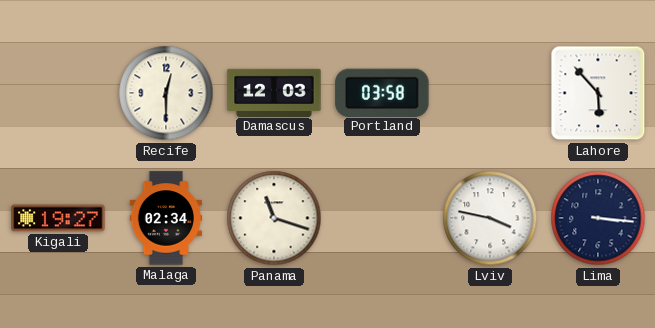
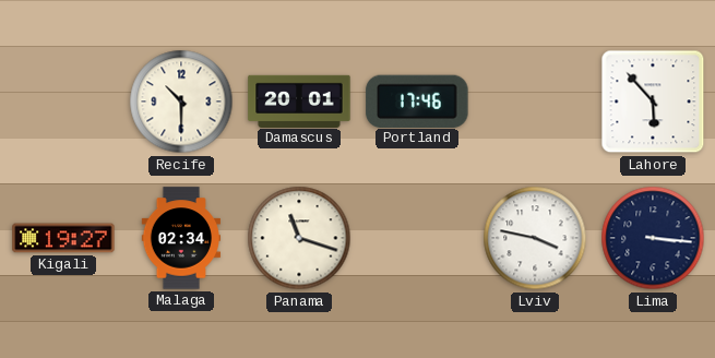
Recife: 12:30 -> 10:30 (181, 102)
Damascus: 12:03 -> 20:01 (299, 100)
Portland: 03:58 -> 17:46 (417, 100)
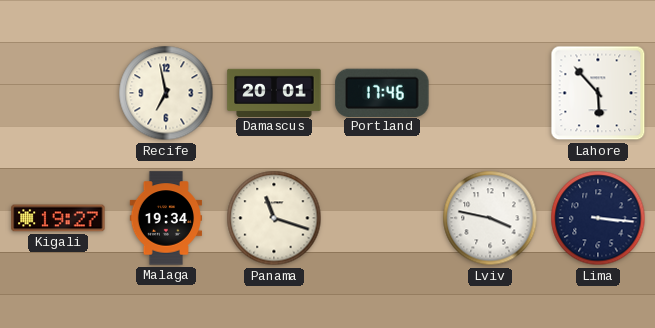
Recife: 10:30 -> 6:58 (166, 93)
Malaga: 02:34 -> 19:34 (165, 218)
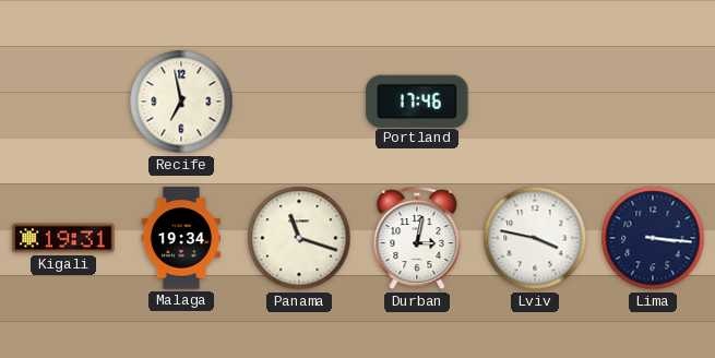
Damascus: 20:01 -> none (274, 92)
Lahore: 5:53 -> none (598, 93)
Kigali: 19:27 -> 19:31 (63, 238)
Durban: none -> 3:02 (417, 239)
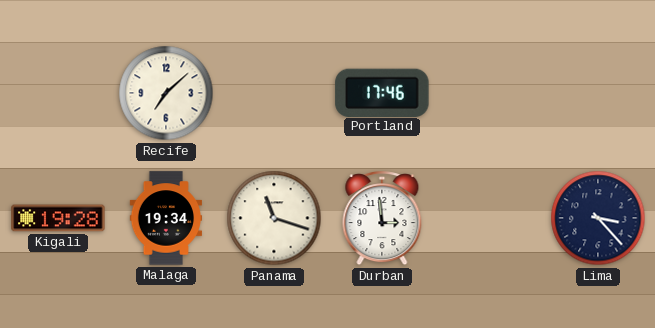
Recife: 6:58 -> 7:08 (166, 93)
Kigali: 19:31 -> 19:28 (58, 218)
Durban: 3:02 -> 2:59 (382, 219)
Lviv: 3:47 -> none (535, 238)
Lima: 3:16 -> 3:23 (598, 218)
